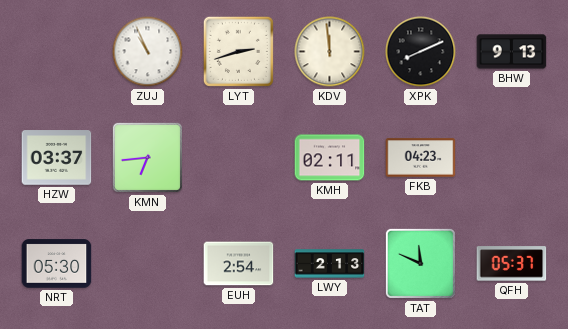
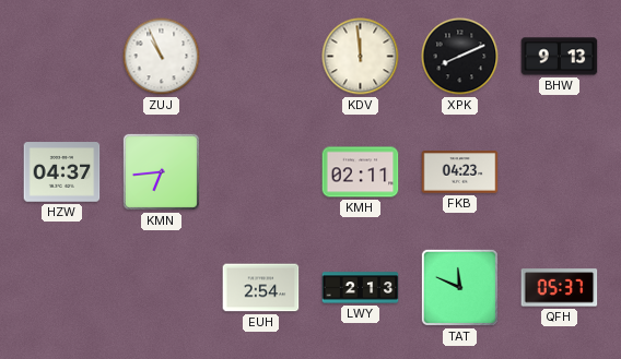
LYT: 2:42 -> none (238, 51)
HZW: 03:37 -> 04:37 (62, 172)
NRT: 05:30 -> none (57, 264)
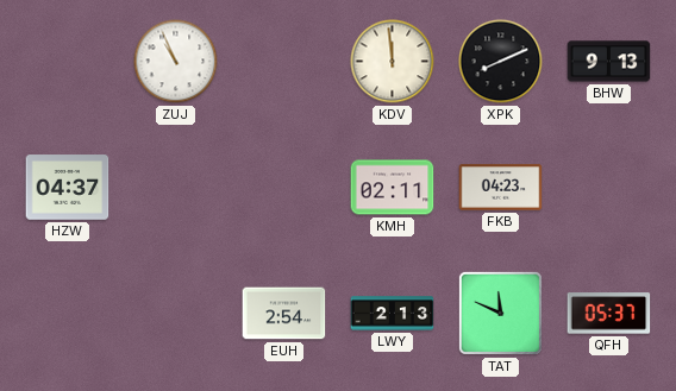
KMN: 6:44 -> none (161, 171)
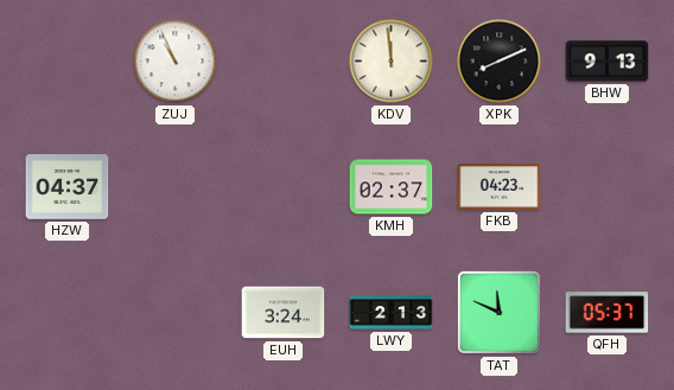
KMH: 02:11 -> 02:37 (392, 187)
EUH: 2:54 -> 3:24 (284, 313)
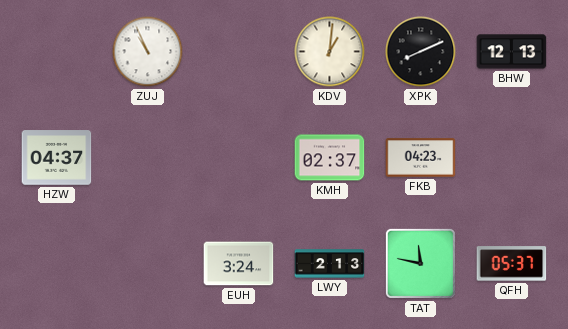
KDV: 11:59 -> 1:01 (330, 52)
BHW: 9:13 -> 12:13 (512, 52)
TAT: 11:49 -> 11:47 (420, 263)
